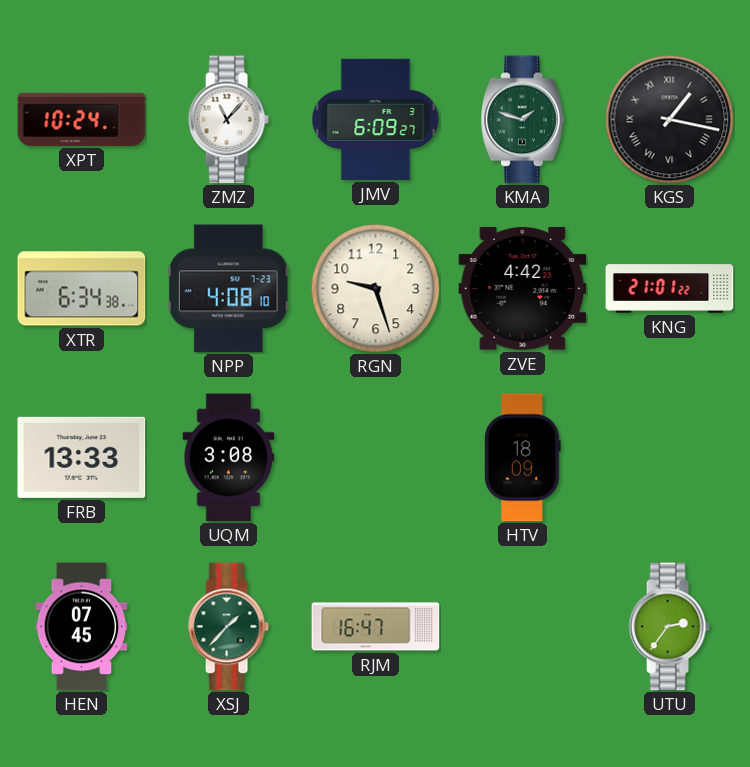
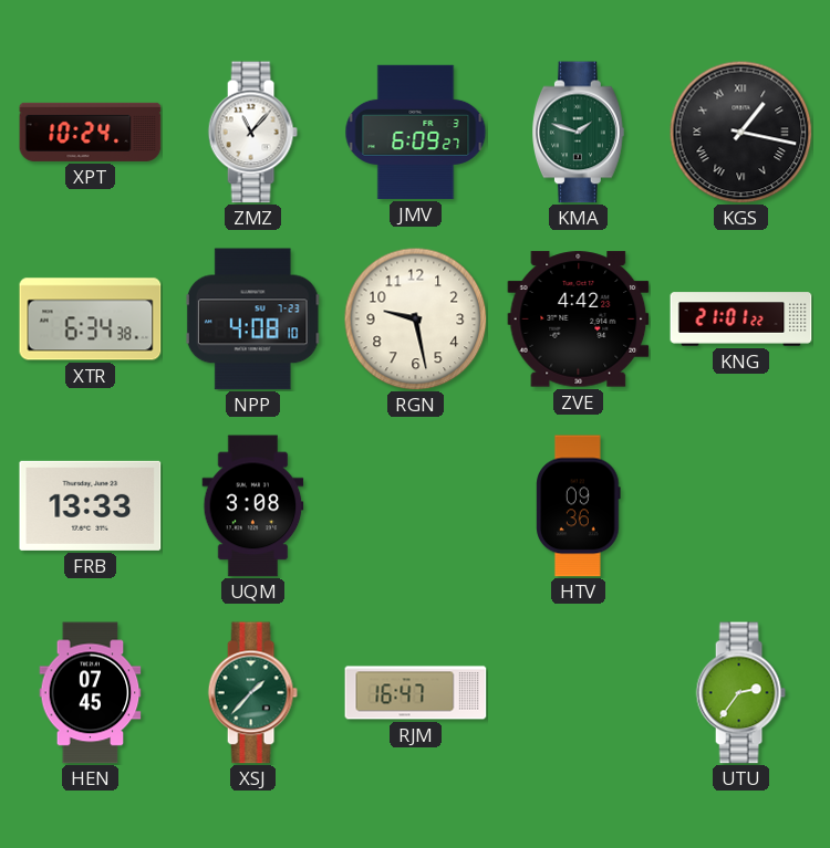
RGN: 9:27 -> 9:28 (415, 318)
HTV: 18:09 -> 09:36 (579, 506)
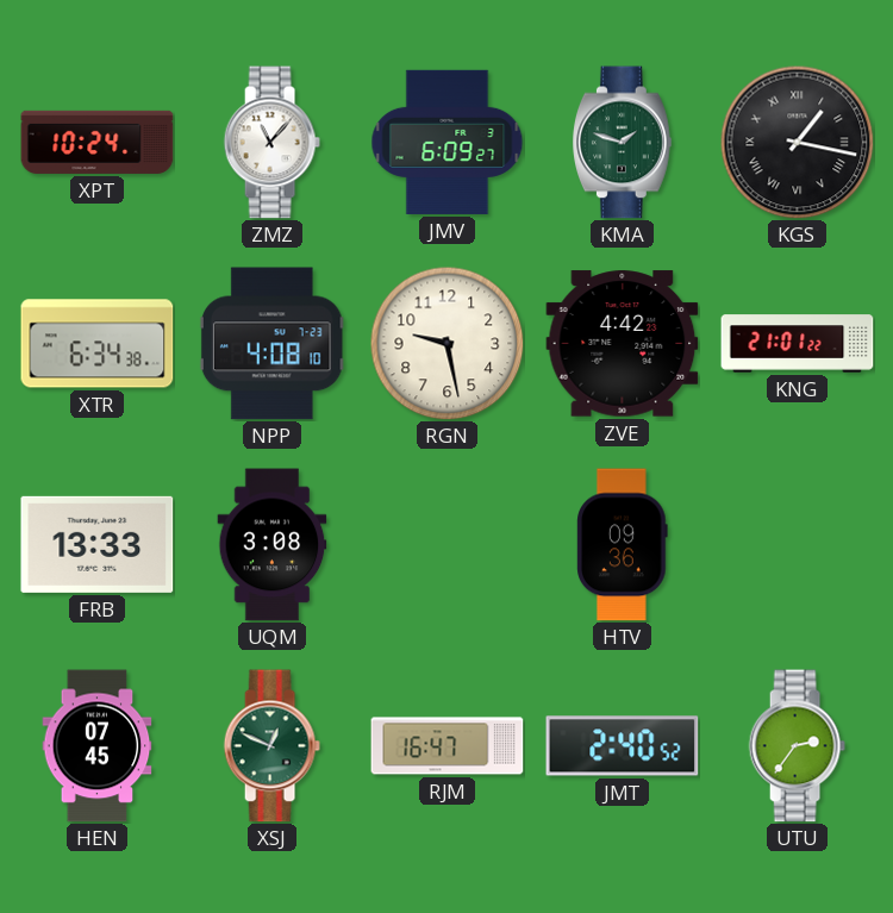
XSJ: 1:37 -> 12:49 (271, 746)
JMT: none -> 2:40 (623, 746)
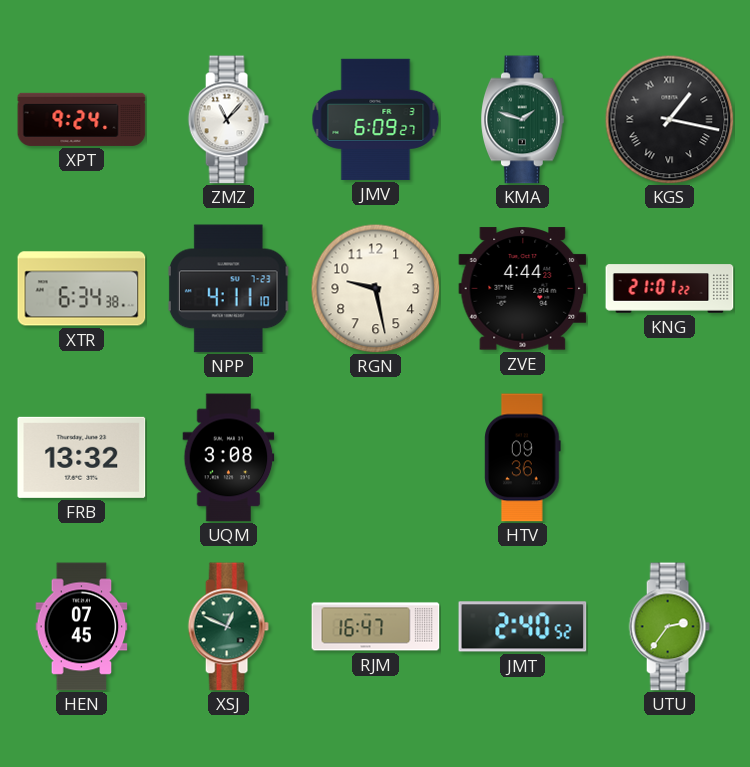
XPT: 10:24 -> 9:24 (82, 119)
NPP: 4:08 -> 4:11 (228, 289)
ZVE: 4:42 -> 4:44 (523, 289)
FRB: 13:33 -> 13:32 (82, 457)
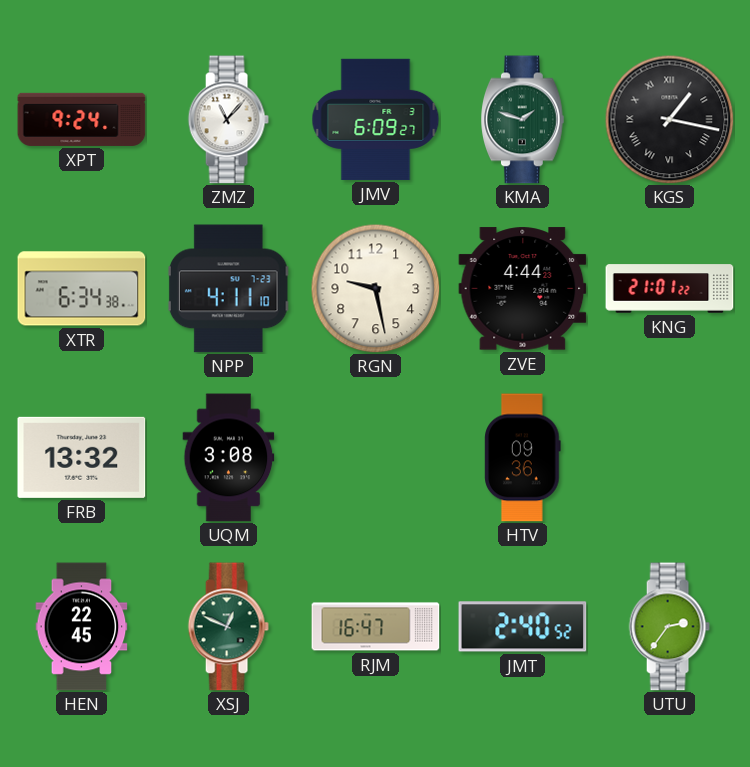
HEN: 07:45 -> 22:45 (82, 627)
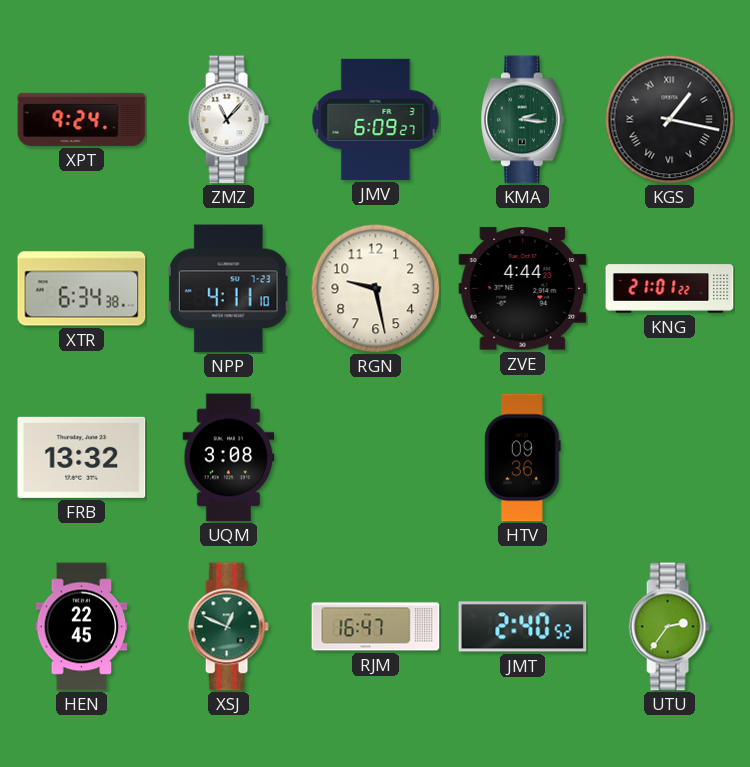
KMA: 1:48 -> 2:16 (523, 120)
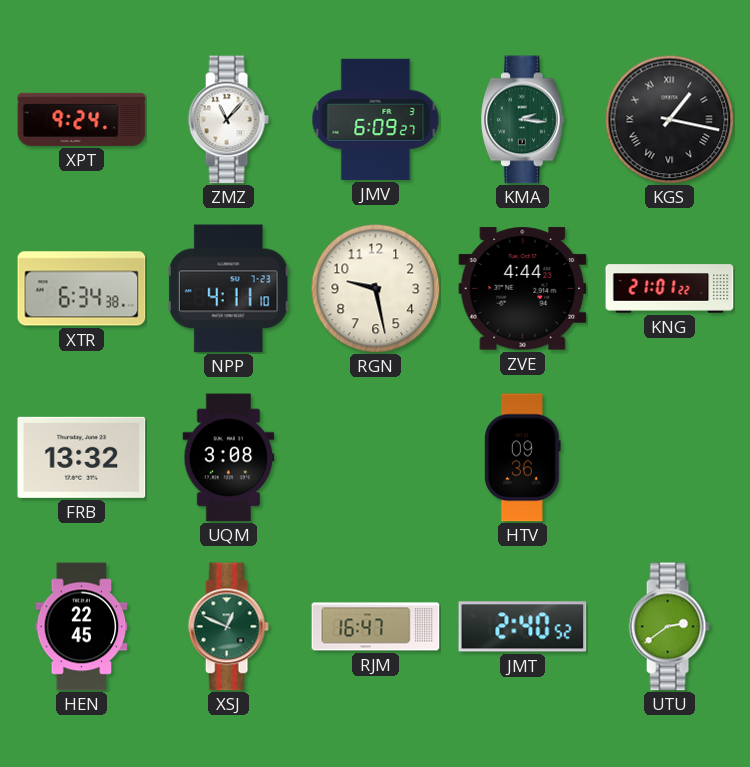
UTU: 2:36 -> 2:39 (669, 627)
